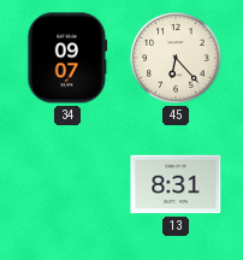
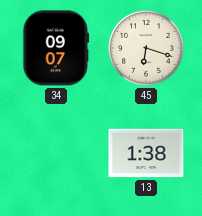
45: 6:23 -> 6:18 (146, 48)
13: 8:31 -> 1:38 (146, 153)
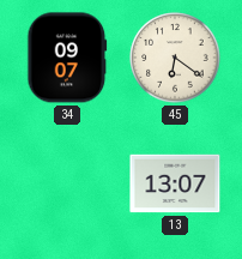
45: 6:18 -> 6:21 (175, 58)
13: 1:38 -> 13:07 (175, 183)
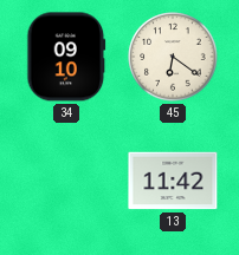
34: 09:07 -> 09:10 (66, 57)
13: 13:07 -> 11:42 (173, 181)
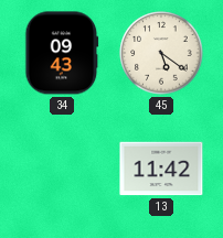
34: 09:10 -> 09:43 (62, 53)
45: 6:21 -> 5:21 (161, 53)
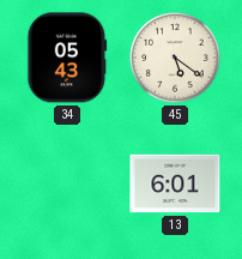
34: 09:43 -> 05:43 (67, 58)
13: 11:42 -> 6:01 (175, 183)
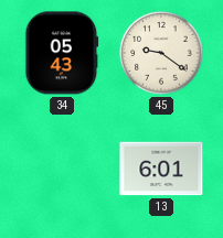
45: 5:21 -> 9:21 (161, 53)
